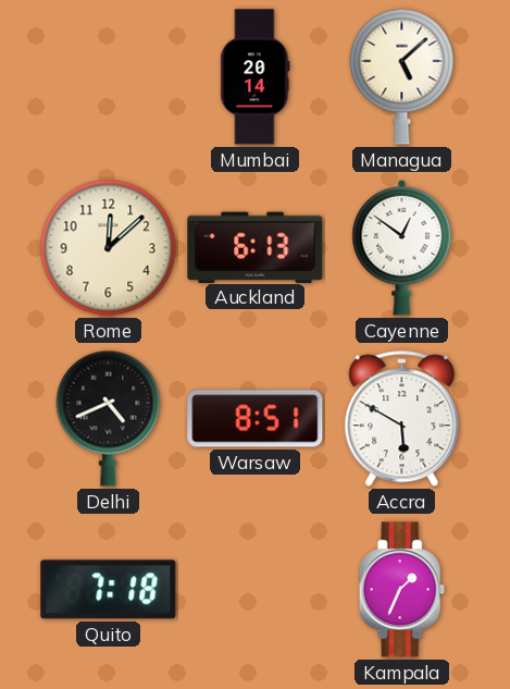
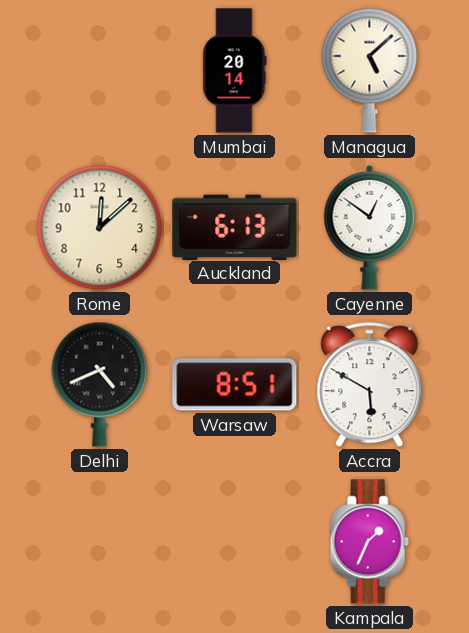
Quito: 7:18 -> none (109, 590)
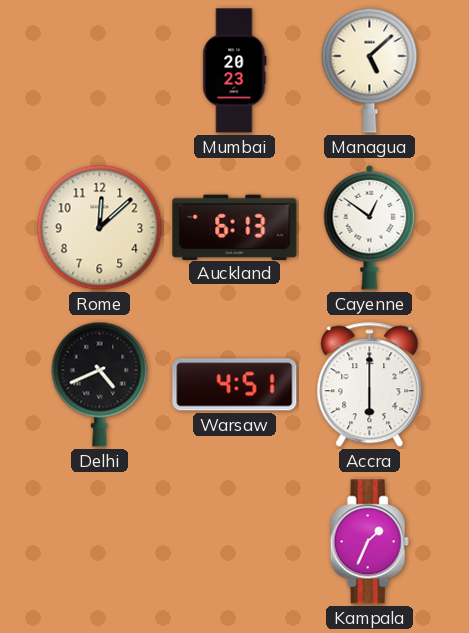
Mumbai: 20:14 -> 20:23 (235, 71)
Warsaw: 8:51 -> 4:51 (235, 385)
Accra: 5:50 -> 6:00 (370, 385)
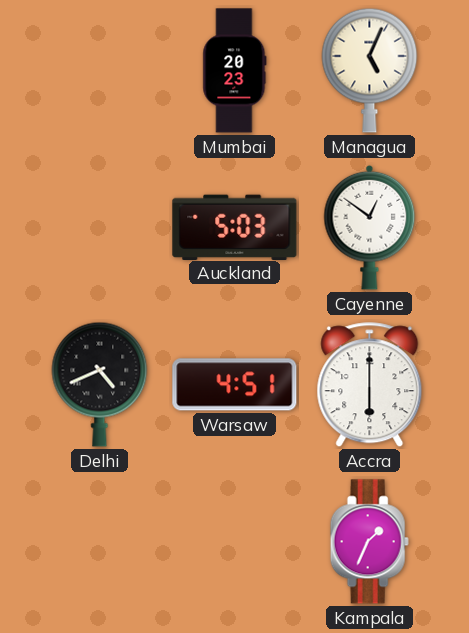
Managua: 5:08 -> 5:04 (370, 70)
Rome: 12:08 -> none (100, 228)
Auckland: 6:13 -> 5:03 (235, 227)
